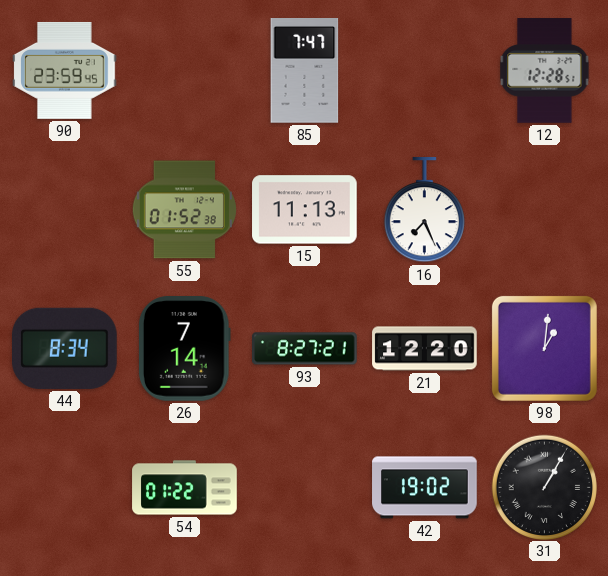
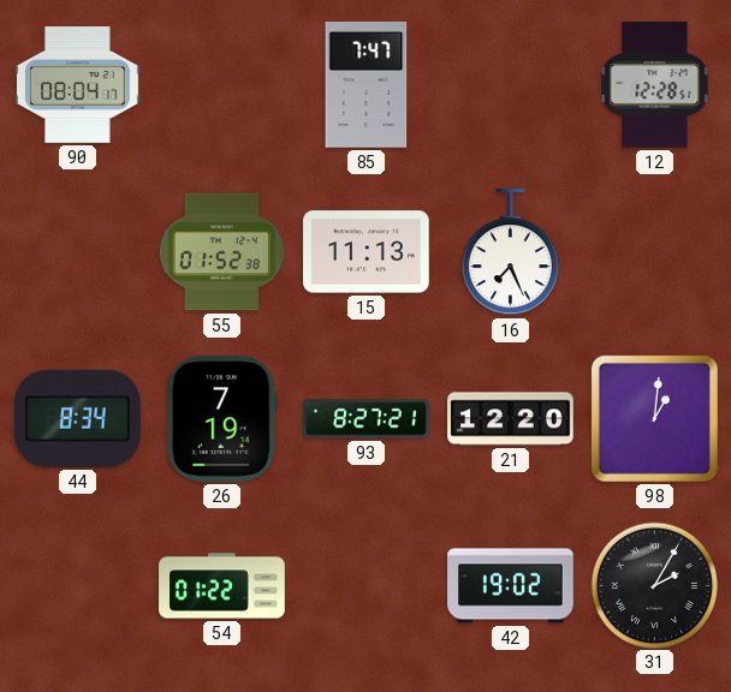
90: 23:59 -> 08:04 (78, 84)
26: 7:14 -> 7:19 (221, 419)
31: 1:05 -> 2:05 (654, 585)
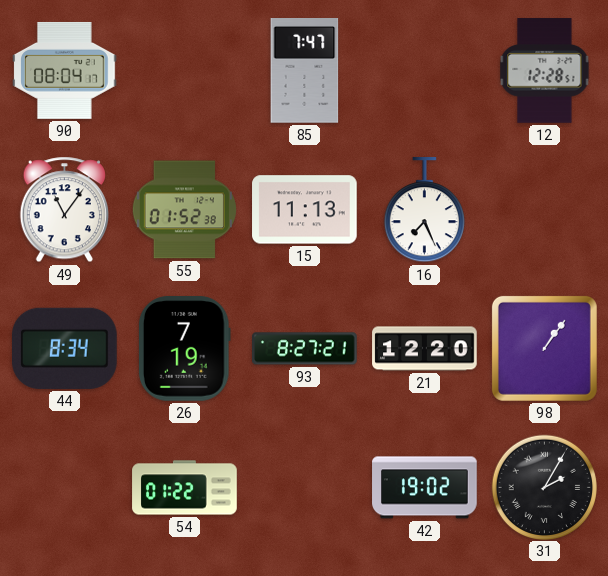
49: none -> 11:06 (64, 210)
98: 1:01 -> 1:06 (544, 348)
